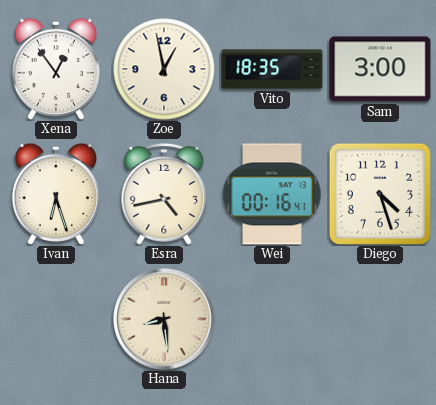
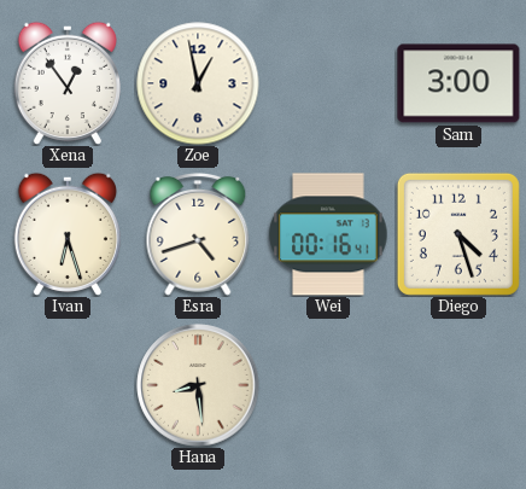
Vito: 18:35 -> none (272, 69)
Esra: 4:43 -> 4:42 (198, 235)
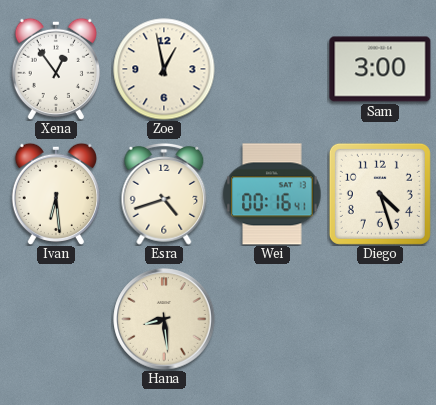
Ivan: 6:27 -> 6:29 (56, 194)
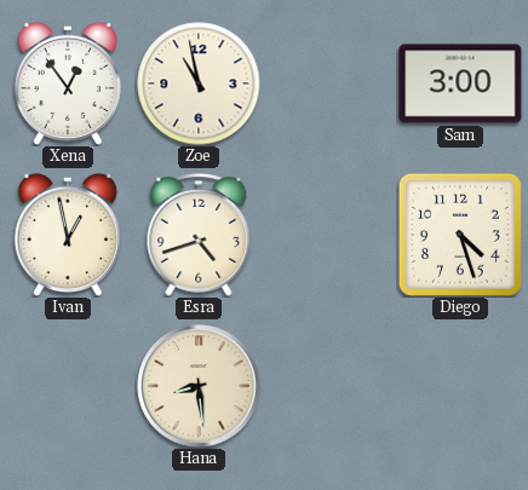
Zoe: 12:58 -> 10:58 (199, 83)
Ivan: 6:29 -> 12:58 (68, 235)
Wei: 00:16 -> none (272, 194)
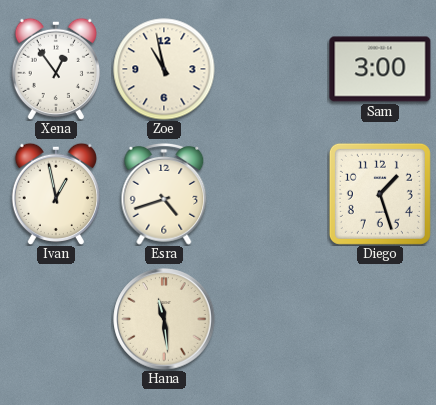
Diego: 4:27 -> 1:27 (380, 194)
Hana: 8:29 -> 11:29 (164, 319)
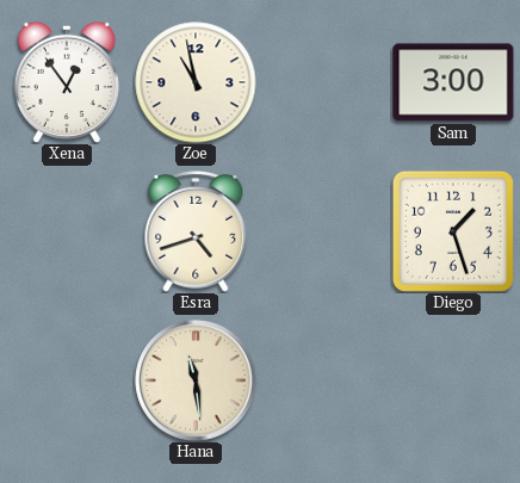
Ivan: 12:58 -> none (56, 194)
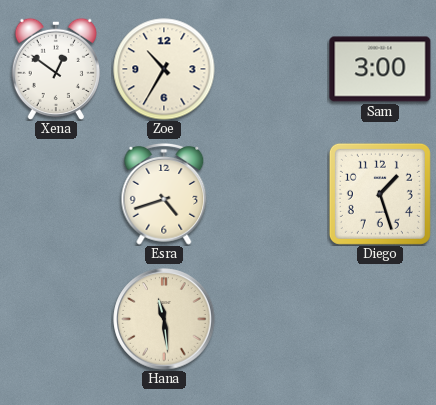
Xena: 12:54 -> 12:51 (56, 69)
Zoe: 10:58 -> 10:35 (164, 69)
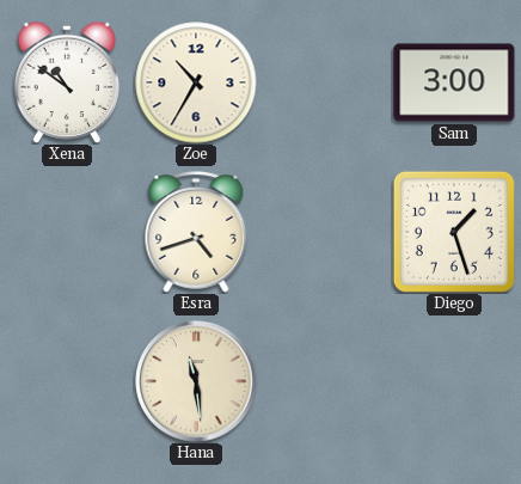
Xena: 12:51 -> 10:51 (67, 82)
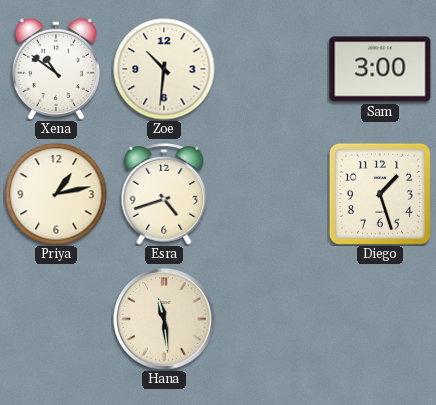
Zoe: 10:35 -> 10:31 (164, 69)
Priya: none -> 1:13 (56, 194)
